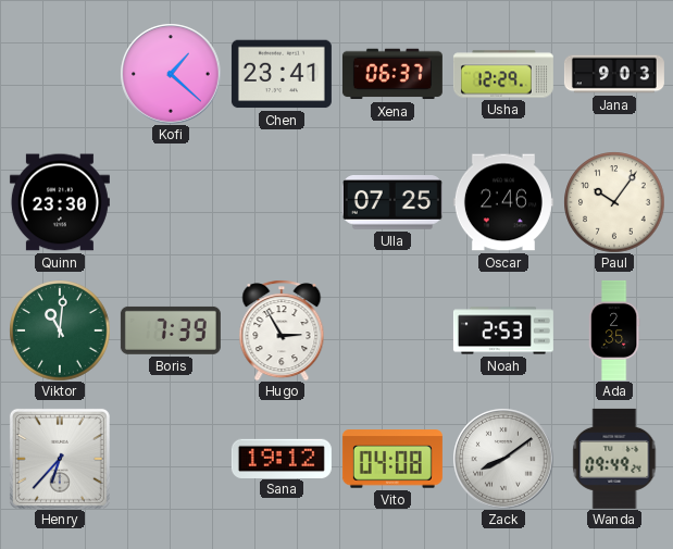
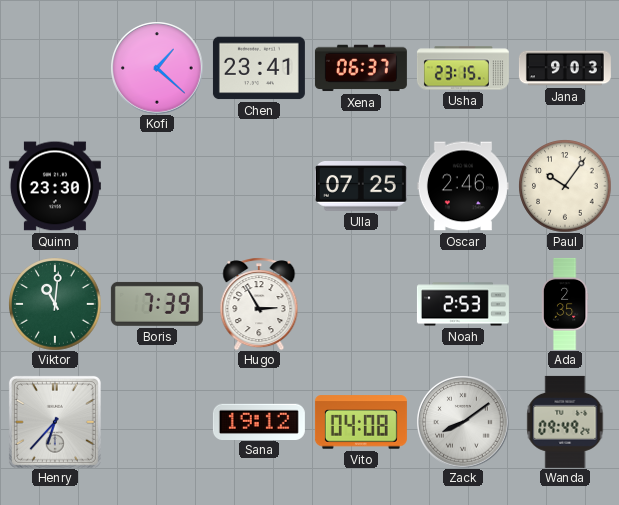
Usha: 12:29 -> 23:15 (463, 68)
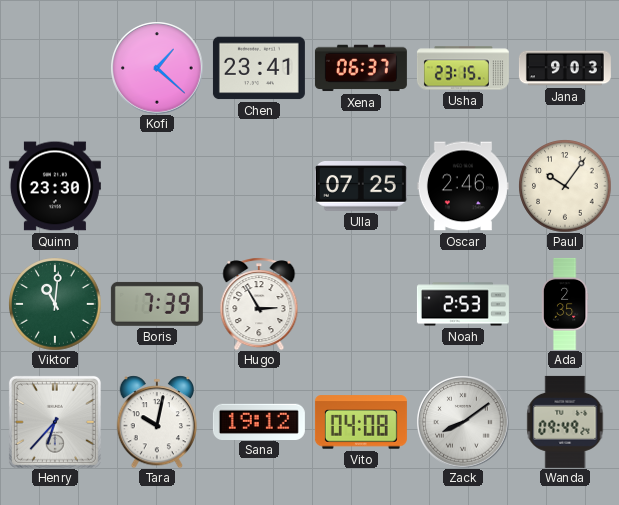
Tara: none -> 10:02 (157, 422)
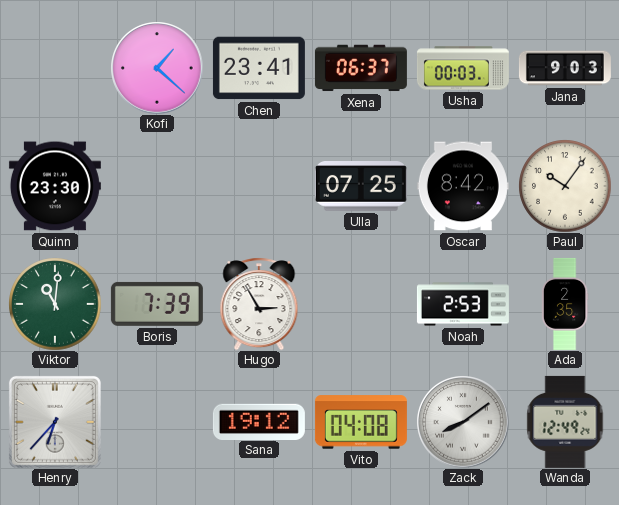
Usha: 23:15 -> 00:03 (463, 68)
Oscar: 2:46 -> 8:42 (463, 186)
Tara: 10:02 -> none (157, 422)
Wanda: 09:49 -> 12:49 (565, 422)
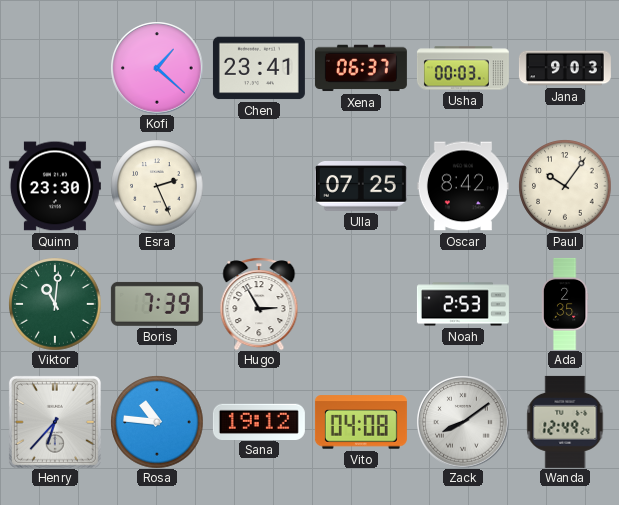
Esra: none -> 2:26 (157, 186)
Rosa: none -> 10:46 (157, 422)
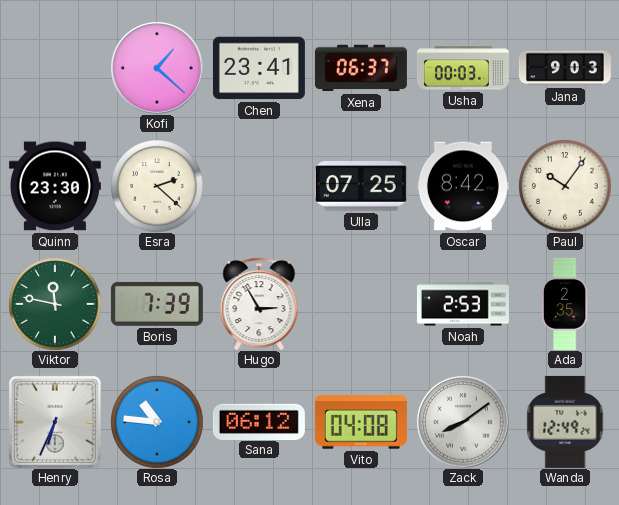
Esra: 2:26 -> 2:22 (157, 186)
Viktor: 11:01 -> 11:47 (55, 304)
Henry: 6:37 -> 6:34 (55, 422)
Sana: 19:12 -> 06:12 (259, 421)
